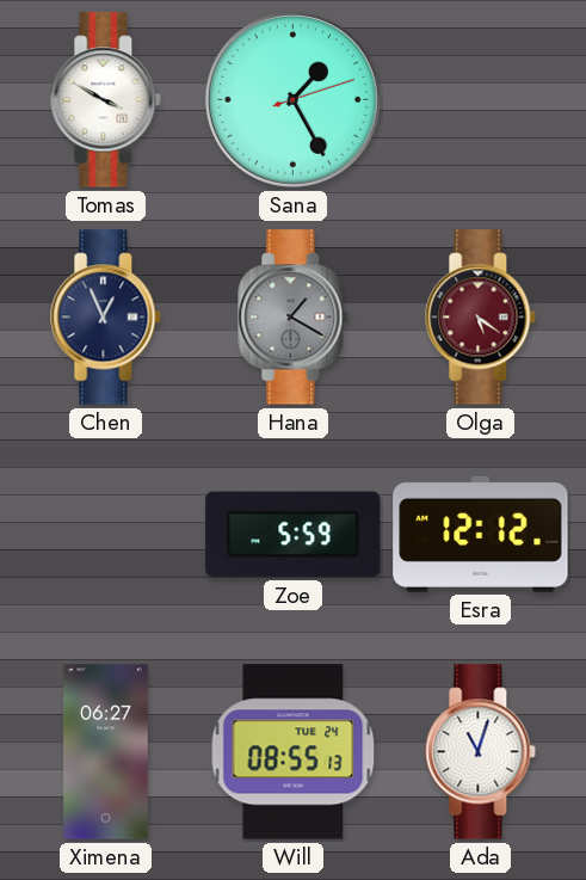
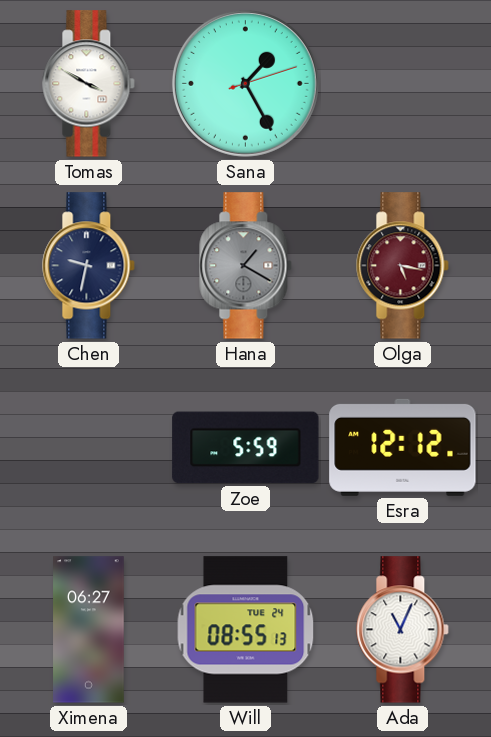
Chen: 12:56 -> 9:32 (89, 266)
Olga: 5:21 -> 5:17 (403, 266)
Ada: 11:03 -> 11:04 (403, 630)
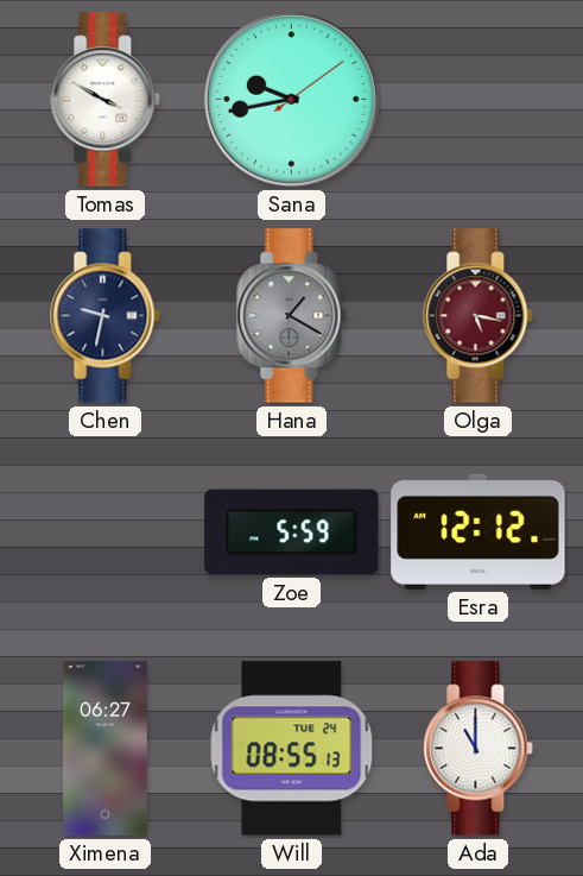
Sana: 1:25 -> 9:43 (291, 99)
Ada: 11:04 -> 11:00 (479, 749)
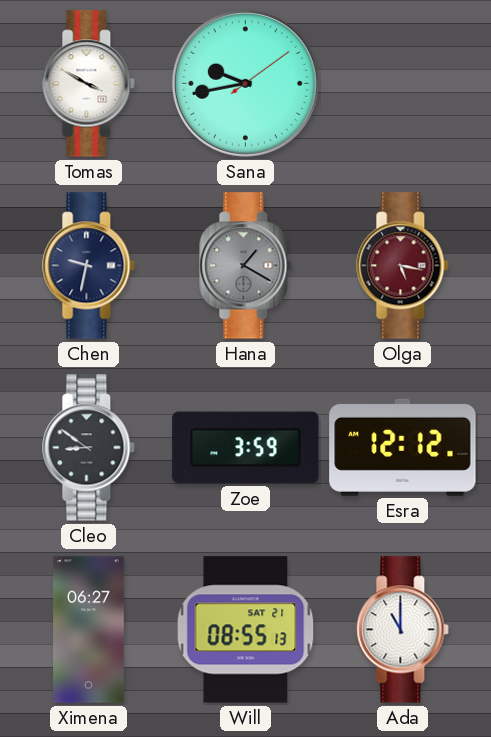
Cleo: none -> 8:51 (89, 448)
Zoe: 5:59 -> 3:59 (246, 448)
Will date: TUE 24 -> SAT 21 (246, 630)
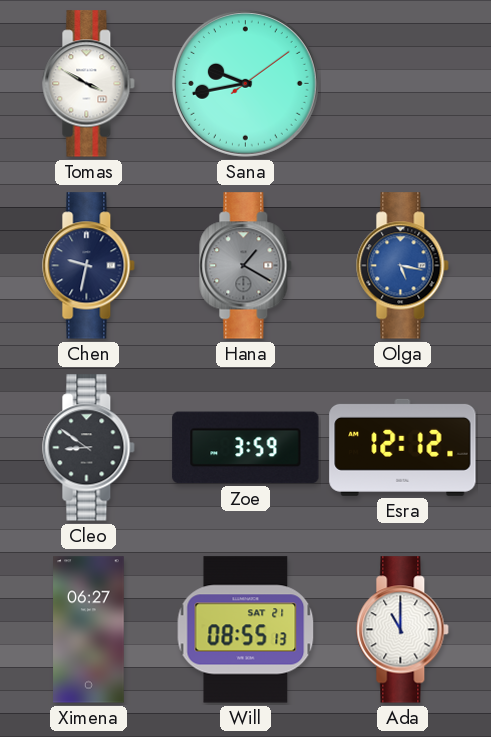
Olga dial: burgundy -> blue (403, 266)
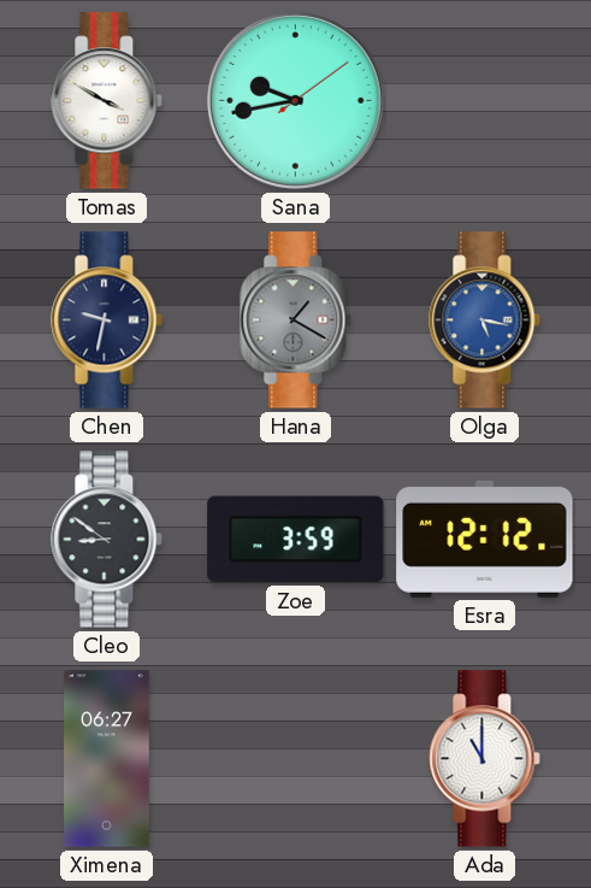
Will: 08:55 -> none (246, 630)
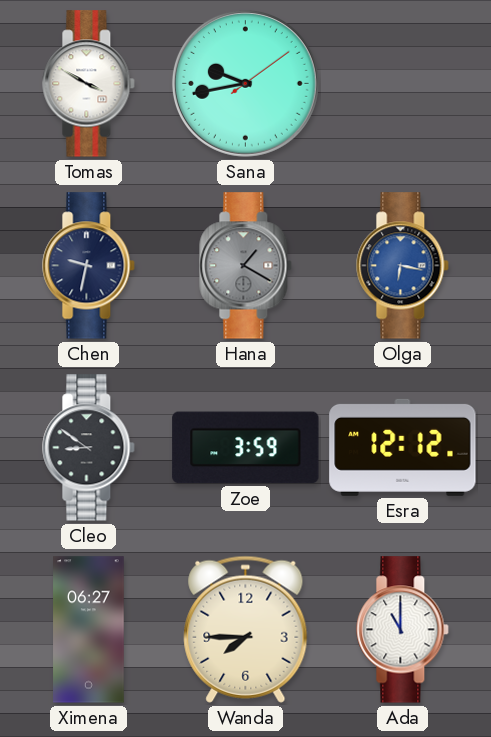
Olga: 5:17 -> 6:17 (403, 266)
Wanda: none -> 7:45 (246, 629)
